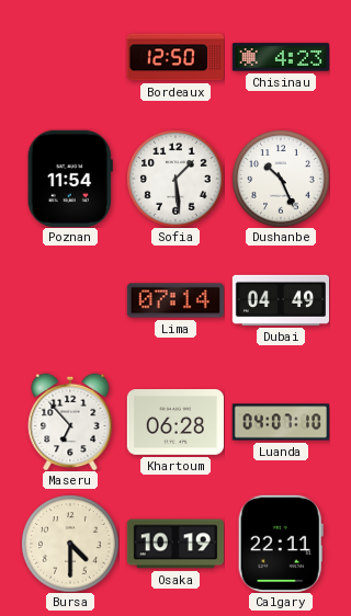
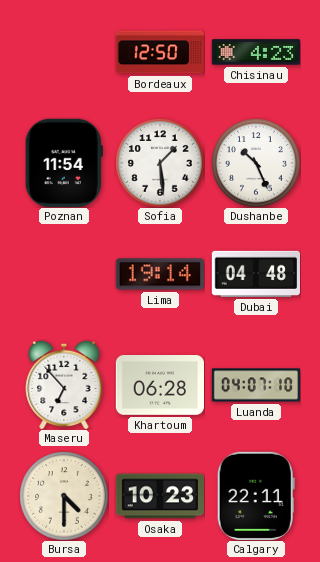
Lima: 07:14 -> 19:14 (159, 274)
Dubai: 04:49 -> 04:48 (255, 274)
Osaka: 10:19 -> 10:23 (159, 496)
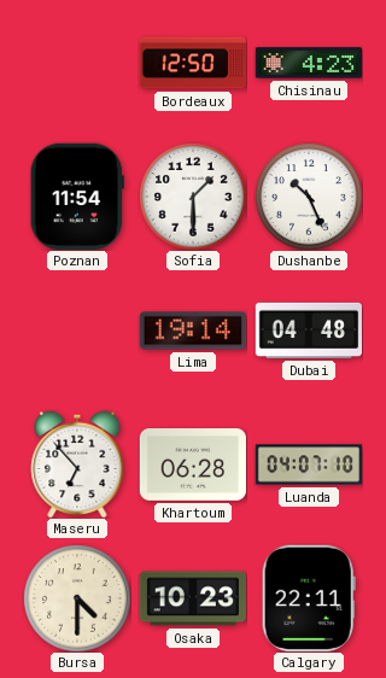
Sofia: 1:29 -> 1:30 (193, 197)
